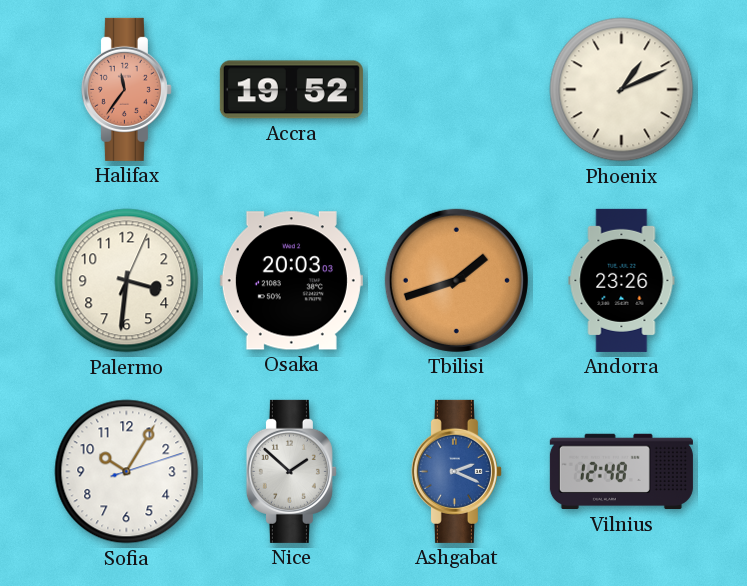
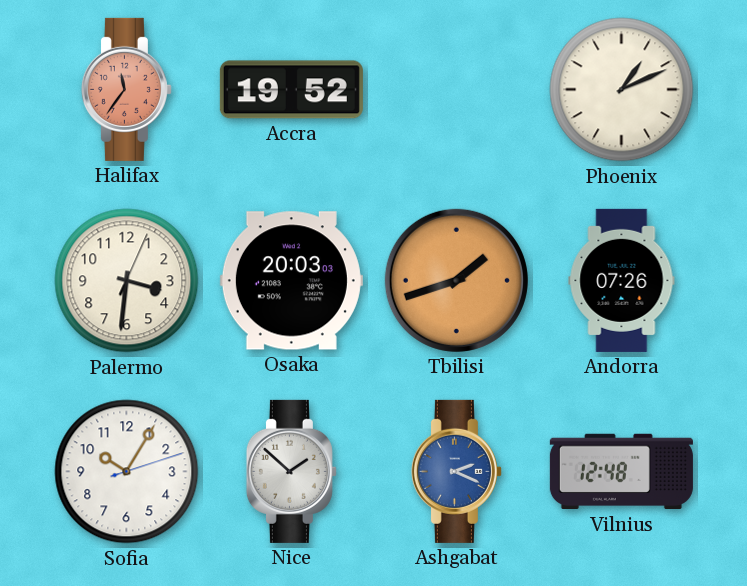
Andorra: 23:26 -> 07:26 (622, 280)
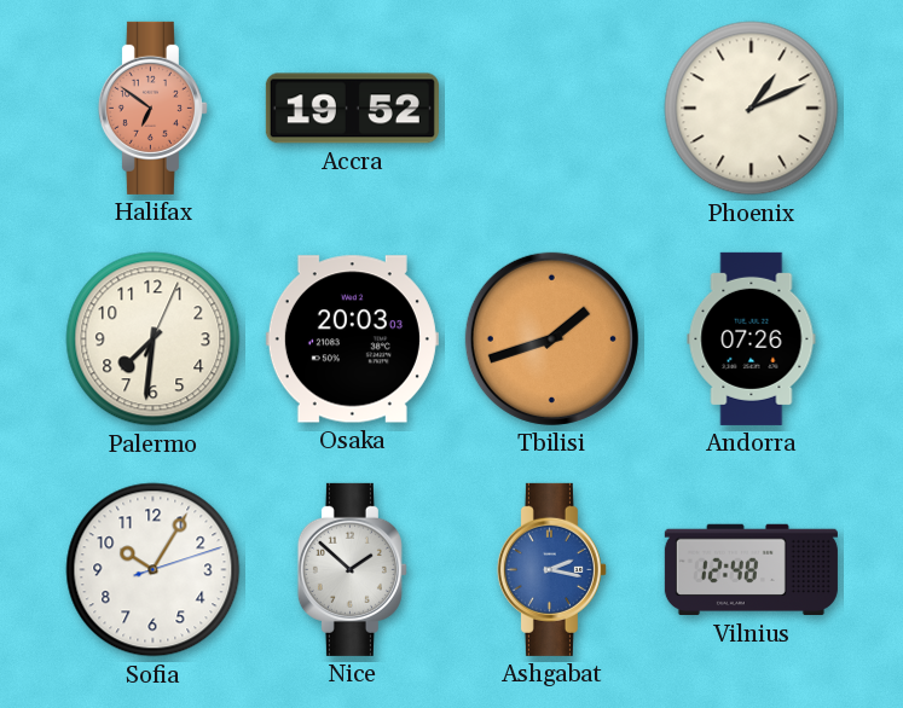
Halifax: 11:36 -> 6:51 (152, 108)
Palermo: 3:31 -> 7:31 (154, 340)
Ashgabat: 2:19 -> 2:17 (551, 569)
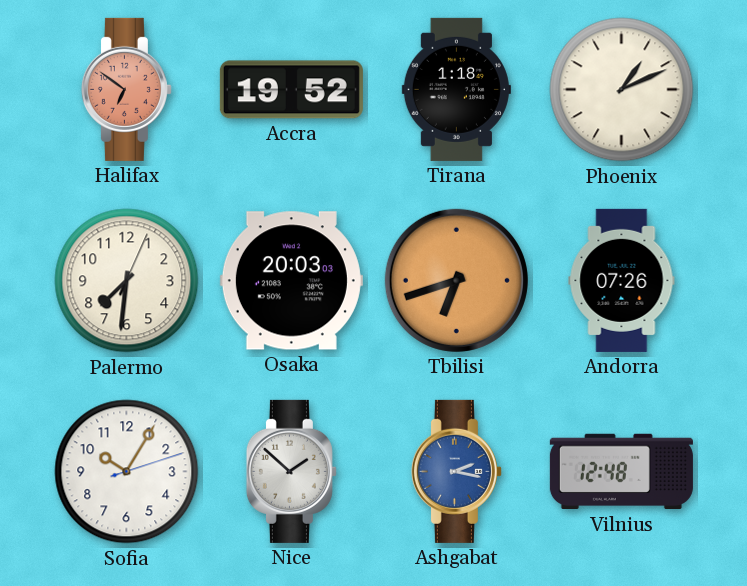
Tirana: none -> 1:18 (456, 89)
Tbilisi: 1:42 -> 6:42 (456, 280)
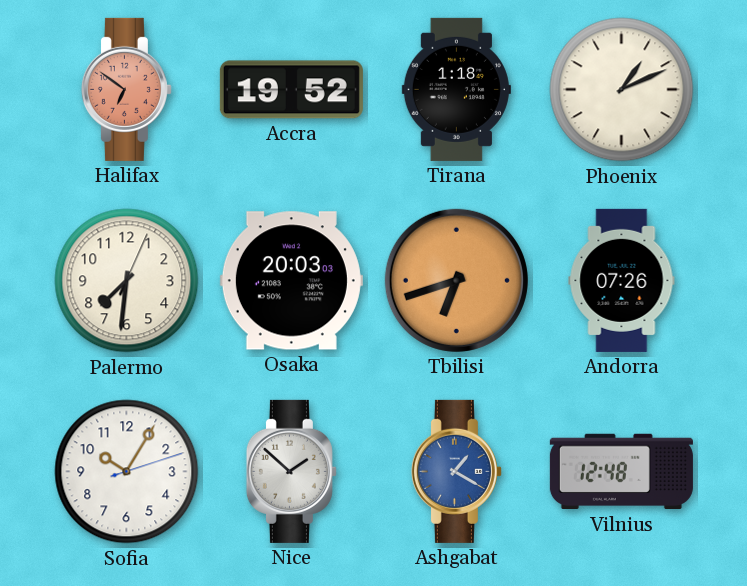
Ashgabat: 2:17 -> 1:20 (456, 471)
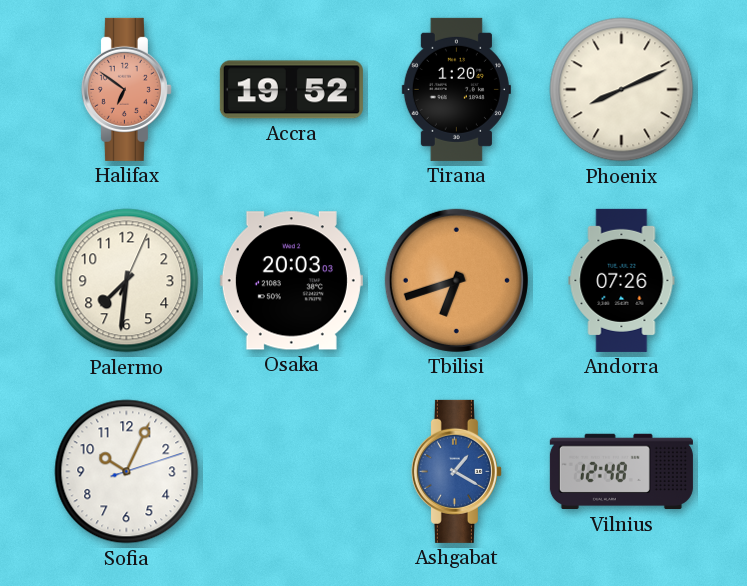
Tirana: 1:18 -> 1:20 (456, 89)
Phoenix: 1:11 -> 8:11 (622, 90)
Sofia: 10:05 -> 10:04 (127, 472)
Nice: 1:52 -> none (291, 471)
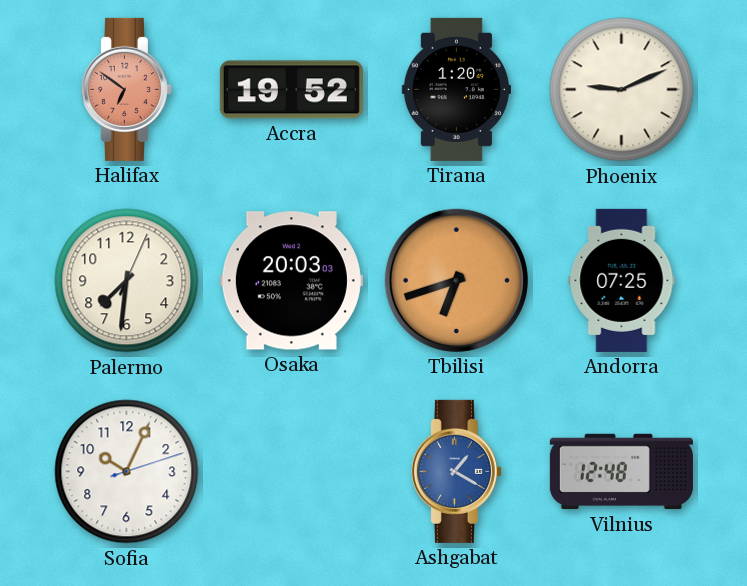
Phoenix: 8:11 -> 9:11 (622, 90)
Andorra: 07:26 -> 07:25 (622, 280)
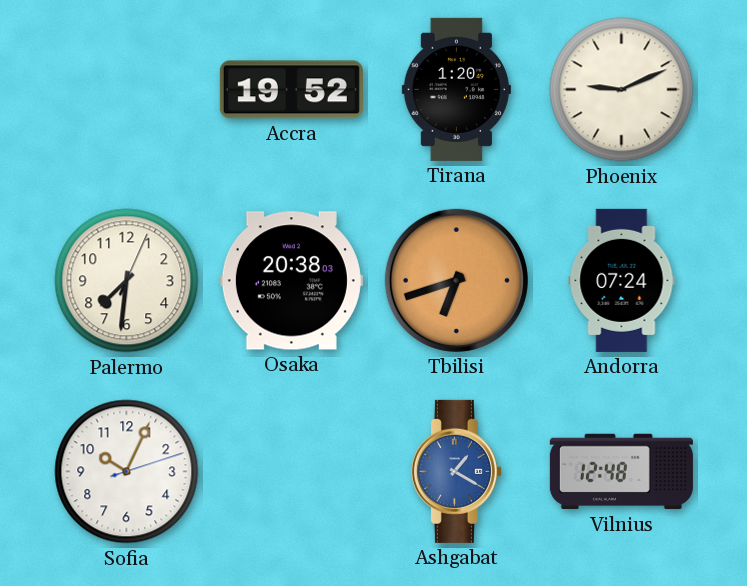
Halifax: 6:51 -> none (126, 89)
Osaka: 20:03 -> 20:38 (291, 281)
Andorra: 07:25 -> 07:24 (622, 280)
